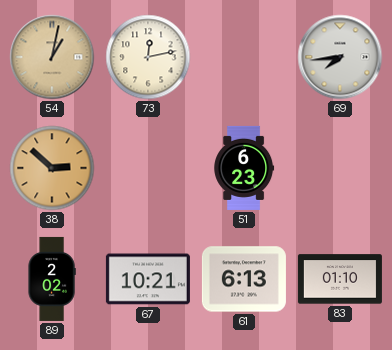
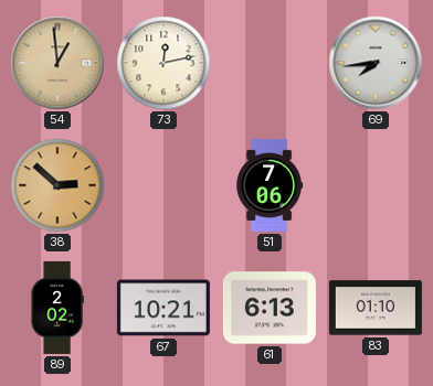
54: 1:02 -> 12:59 (57, 63)
51: 6:23 -> 7:06 (270, 185)
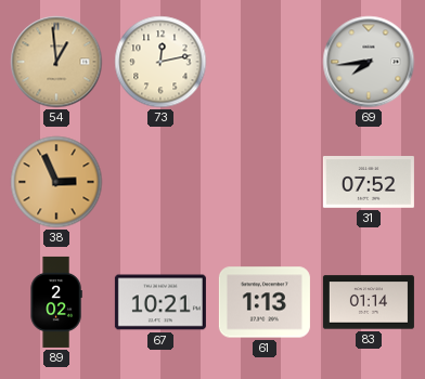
38: 2:52 -> 2:56 (56, 182)
51: 7:06 -> none (270, 185)
31: none -> 07:52 (369, 183)
61: 6:13 -> 1:13 (265, 302)
83: 01:10 -> 01:14 (369, 302)
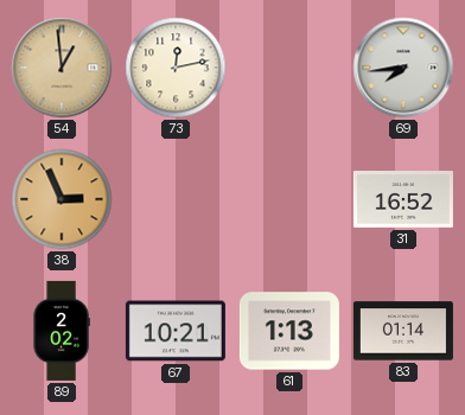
31: 07:52 -> 16:52 (403, 200)
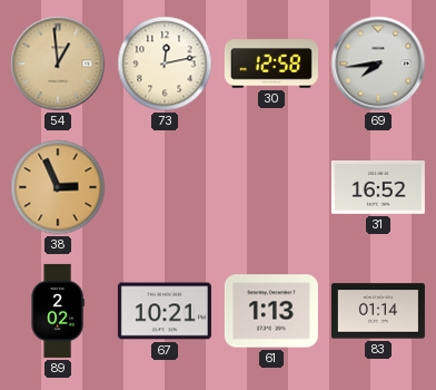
30: none -> 12:58 (271, 64)
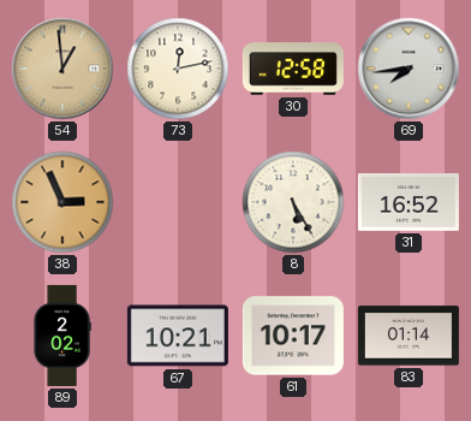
8: none -> 5:25 (293, 202)
61: 1:13 -> 10:17 (293, 336)
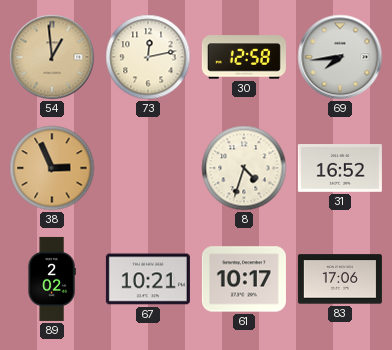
8: 5:25 -> 4:33 (244, 168)
83: 01:14 -> 17:06 (340, 279)
